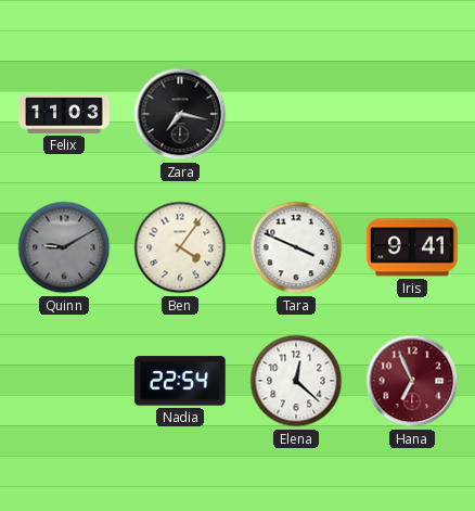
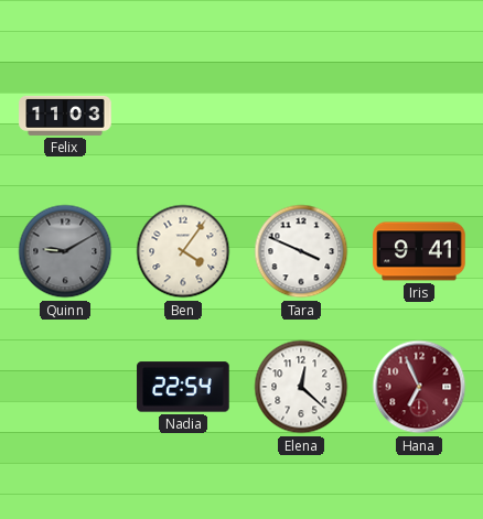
Zara: 7:17 -> none (180, 114)
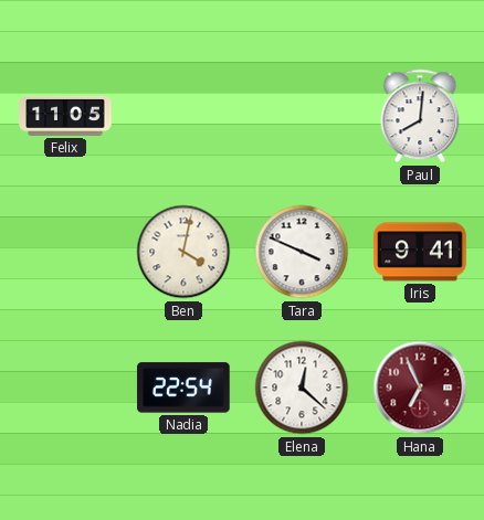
Felix: 11:03 -> 11:05 (65, 116)
Paul: none -> 8:01 (420, 116)
Quinn: 9:10 -> none (65, 251)
Ben: 4:06 -> 4:02 (183, 252)
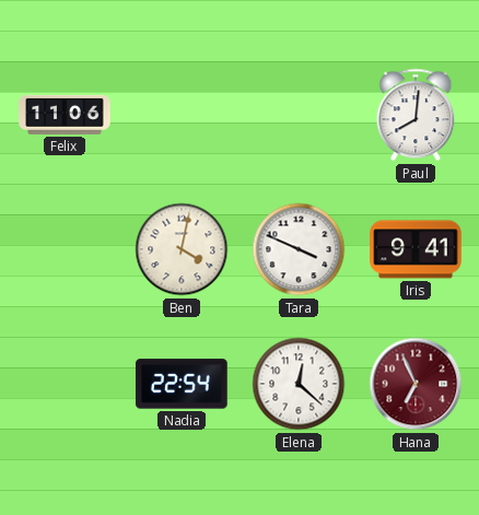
Felix: 11:05 -> 11:06 (65, 115)
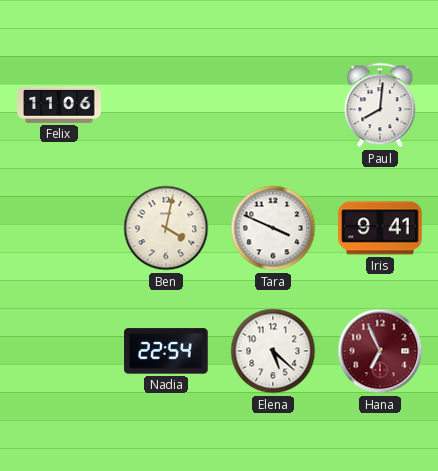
Elena: 12:22 -> 5:22 (273, 351)
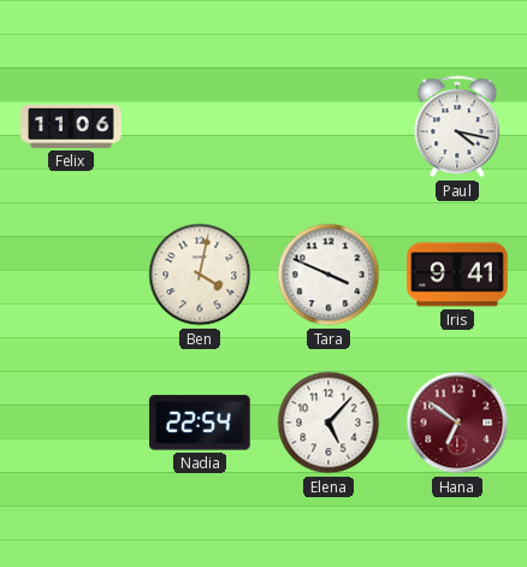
Paul: 8:01 -> 4:17 (457, 126)
Elena: 5:22 -> 5:07 (328, 423)
Hana: 6:56 -> 6:51 (457, 423)
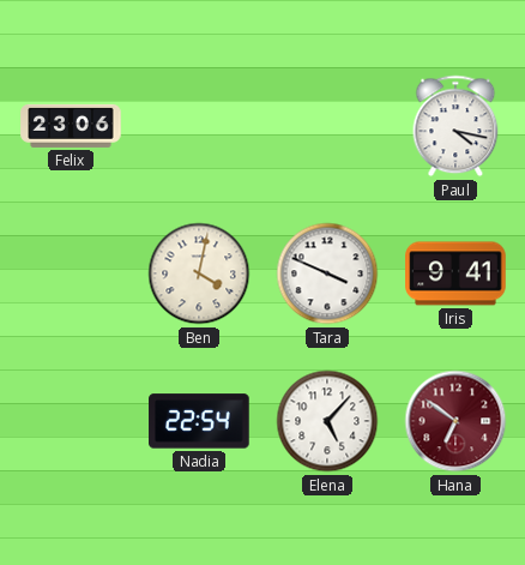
Felix: 11:06 -> 23:06 (71, 126)
